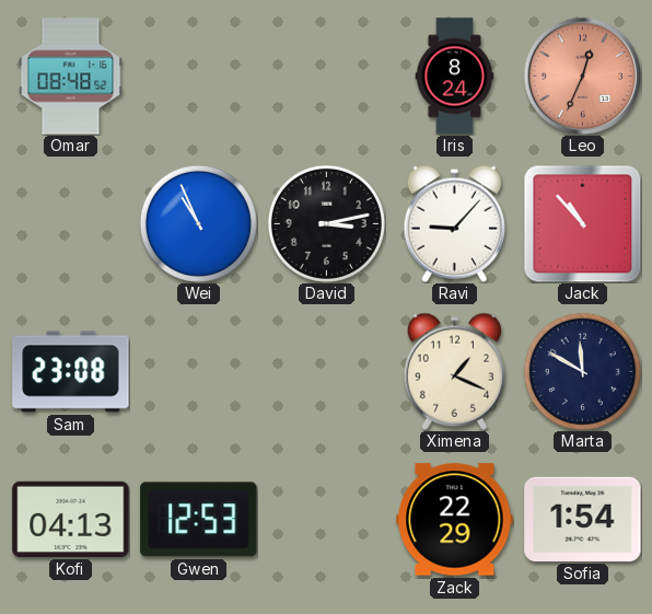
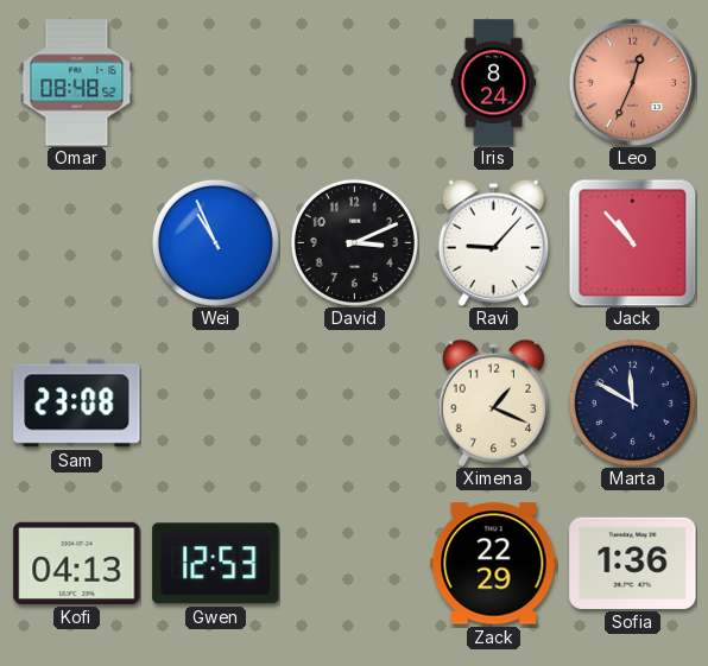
David: 3:13 -> 3:11 (354, 242)
Sofia: 1:54 -> 1:36 (633, 563)
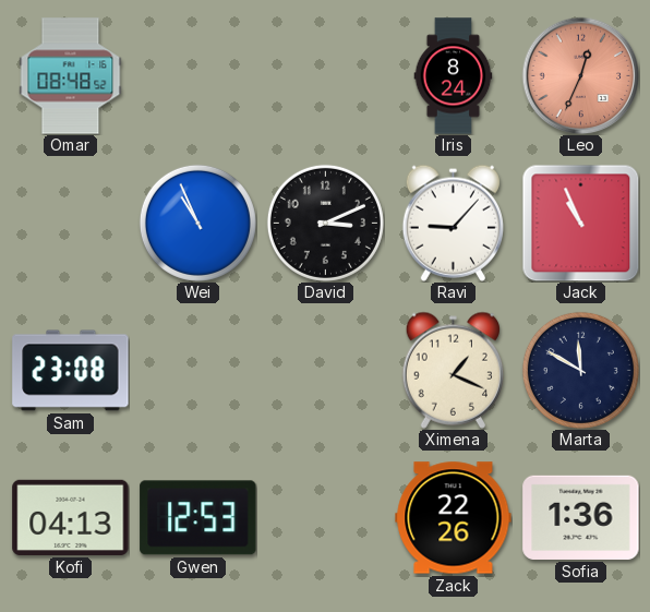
Jack: 10:53 -> 10:56 (580, 223)
Zack: 22:29 -> 22:26 (454, 518)
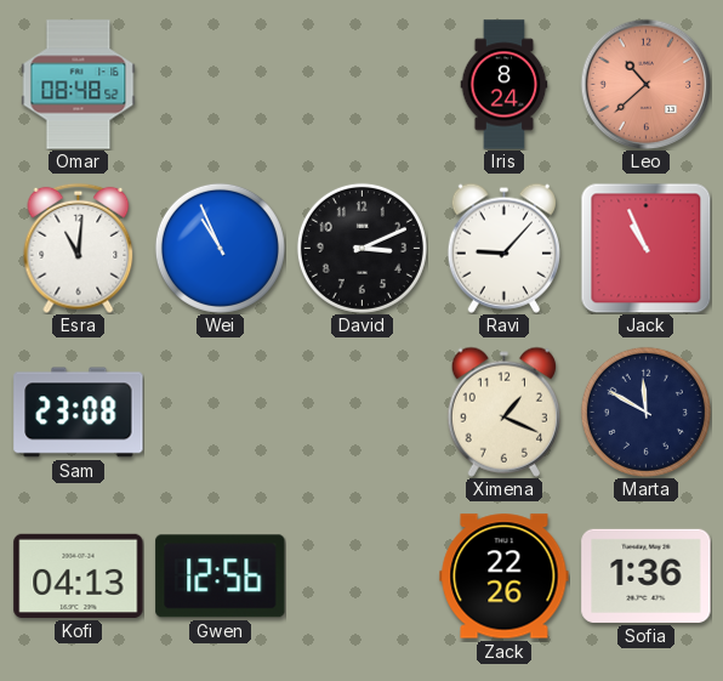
Leo: 12:34 -> 10:38 (645, 84)
Esra: none -> 11:01 (79, 248)
Gwen: 12:53 -> 12:56 (221, 577)
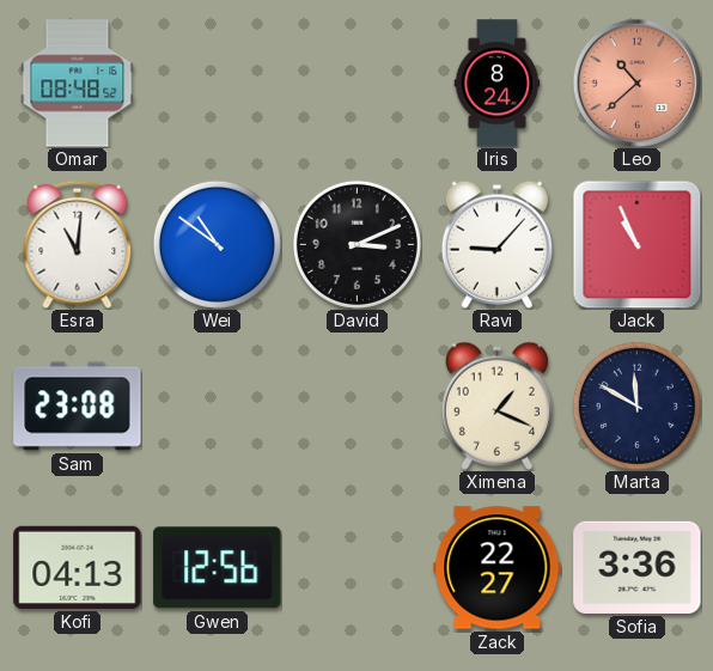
Wei: 10:56 -> 10:51 (217, 244)
Zack: 22:26 -> 22:27 (498, 568)
Sofia: 1:36 -> 3:36 (638, 567)
